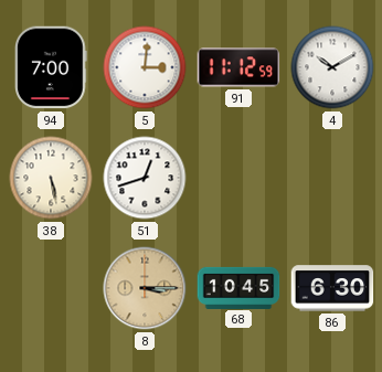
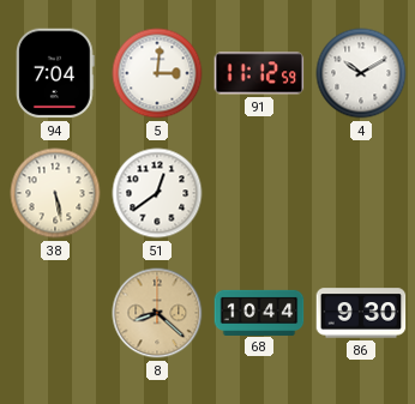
94: 7:00 -> 7:04 (56, 73)
51: 12:42 -> 12:39 (157, 193)
8: 3:15 -> 8:22 (157, 313)
68: 10:45 -> 10:44 (259, 312)
86: 6:30 -> 9:30 (361, 313)
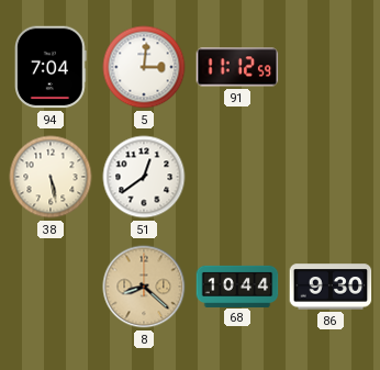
4: 10:10 -> none (361, 73)
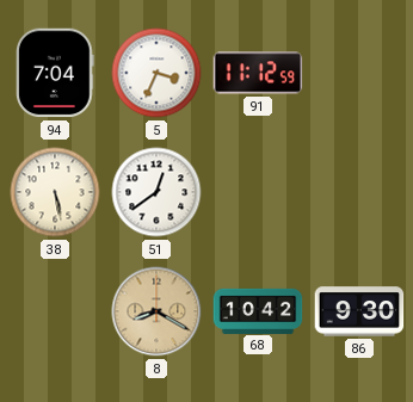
5: 3:01 -> 3:34 (156, 73)
8: 8:22 -> 8:20 (156, 311)
68: 10:44 -> 10:42 (258, 310)
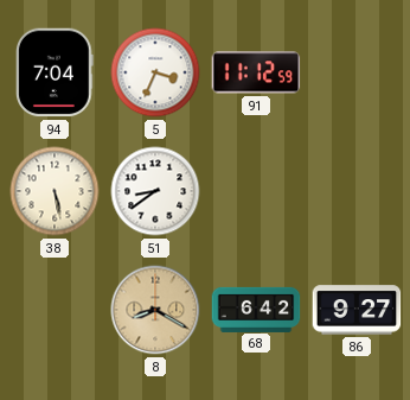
51: 12:39 -> 8:39 (155, 191)
68: 10:42 -> 6:42 (256, 309)
86: 9:30 -> 9:27 (357, 310)
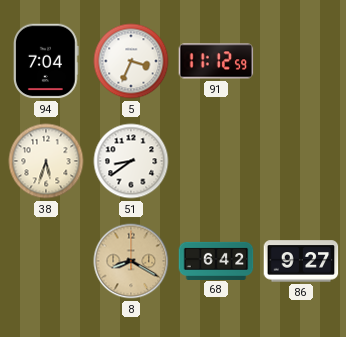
38: 5:28 -> 5:33 (46, 161)
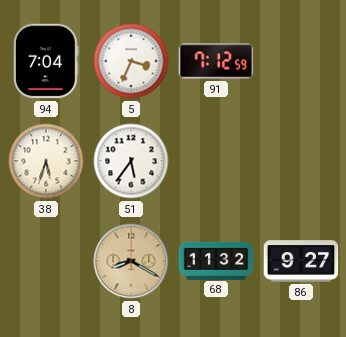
91: 11:12 -> 7:12 (216, 61)
51: 8:39 -> 5:36 (131, 161)
68: 6:42 -> 11:32 (216, 260)
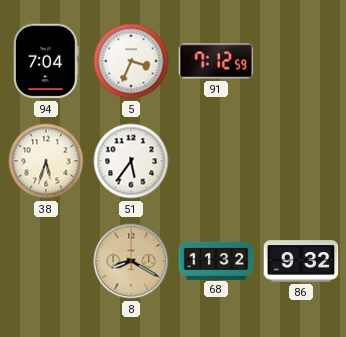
86: 9:27 -> 9:32 (301, 261)
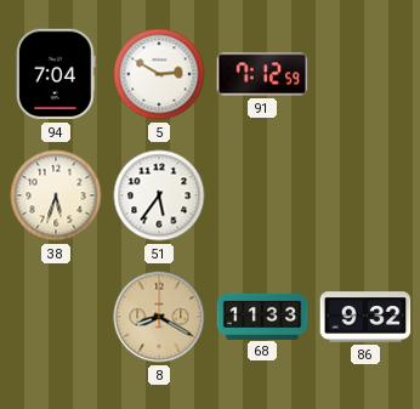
5: 3:34 -> 2:50 (159, 74)
68: 11:32 -> 11:33 (262, 316)
